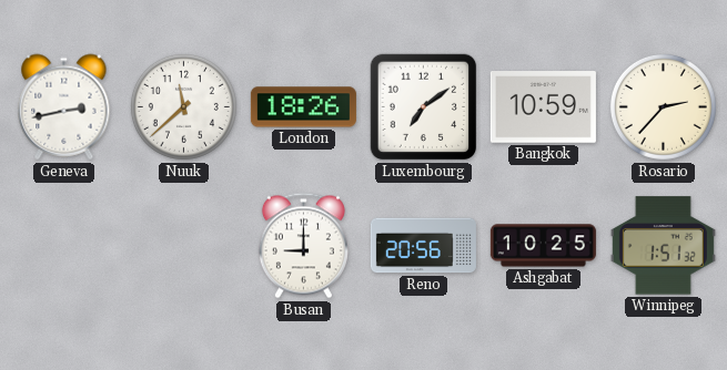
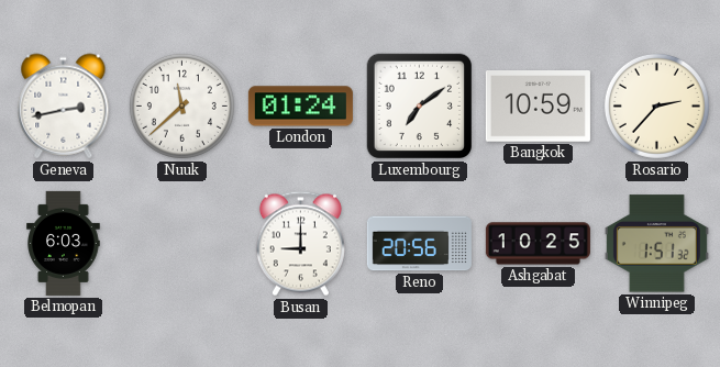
London: 18:26 -> 01:24 (300, 107)
Belmopan: none -> 6:03 (64, 243)
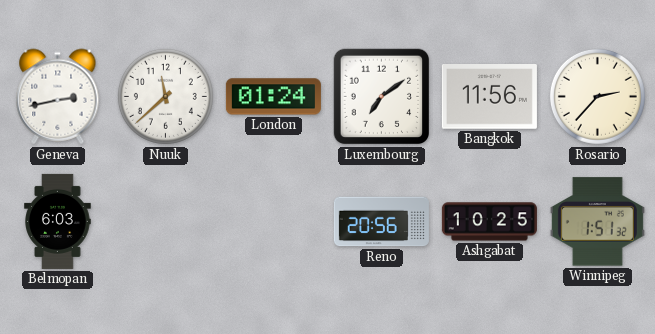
Bangkok: 10:59 -> 11:56 (489, 97)
Busan: 9:00 -> none (300, 244)
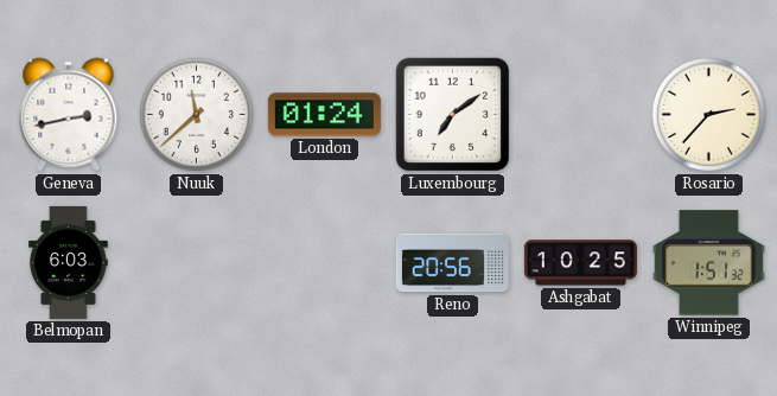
Bangkok: 11:56 -> none (489, 97)
